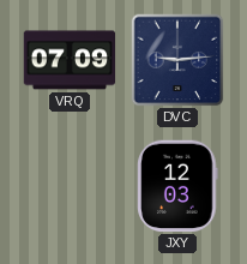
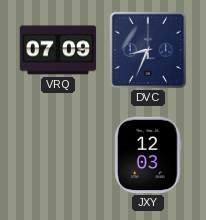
DVC: 9:14 -> 8:34 (148, 50)
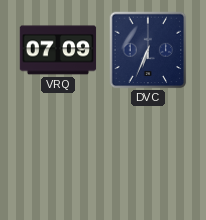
DVC: 8:34 -> 6:34 (148, 50)
JXY: 12:03 -> none (148, 155)
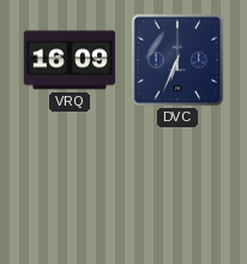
VRQ: 07:09 -> 16:09 (70, 60)
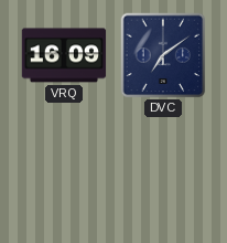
DVC: 6:34 -> 7:09 (163, 55)
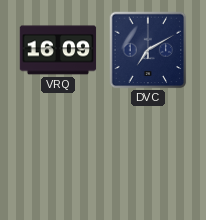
DVC: 7:09 -> 7:10 (148, 50)
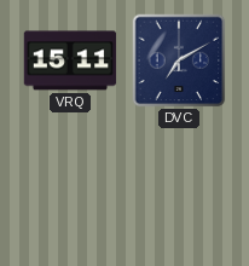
VRQ: 16:09 -> 15:11 (70, 60)
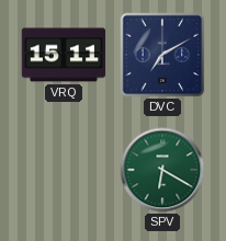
SPV: none -> 6:20 (162, 170)
